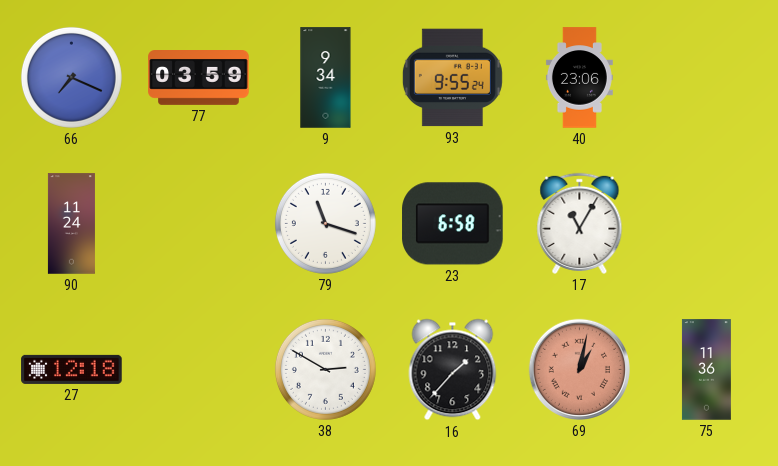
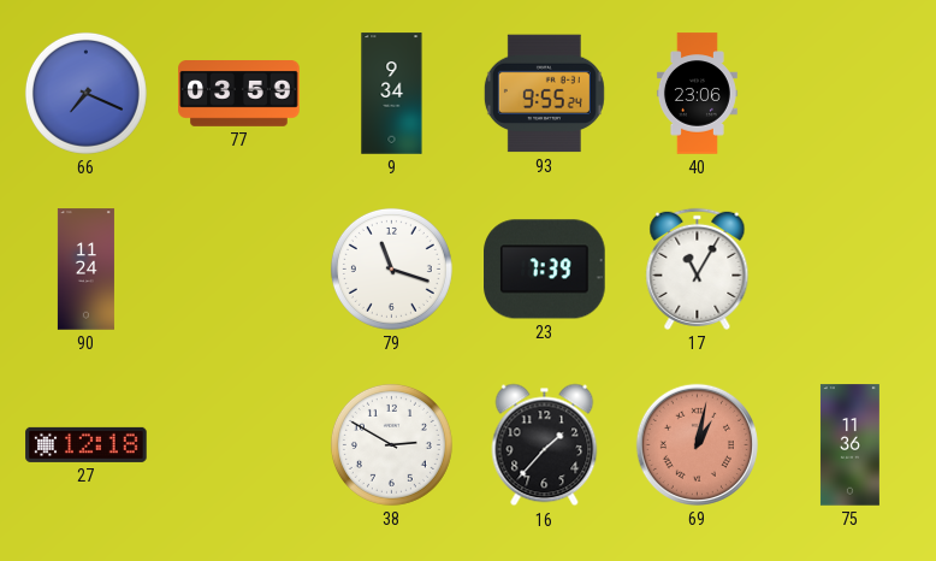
23: 6:58 -> 7:39 (545, 270)
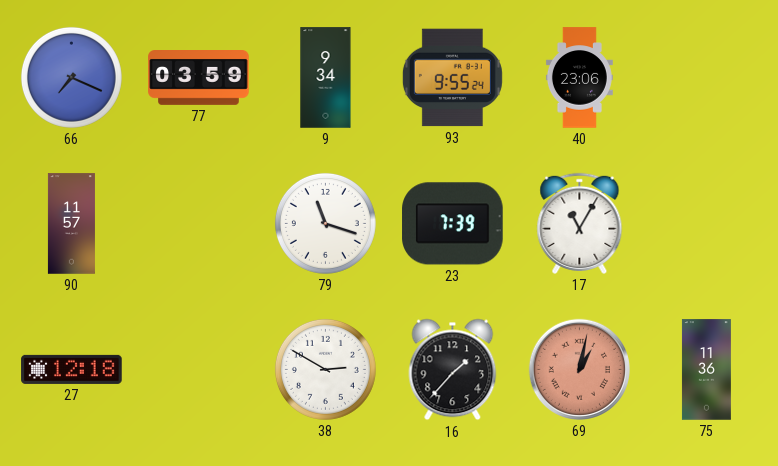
90: 11:24 -> 11:57 (71, 224)
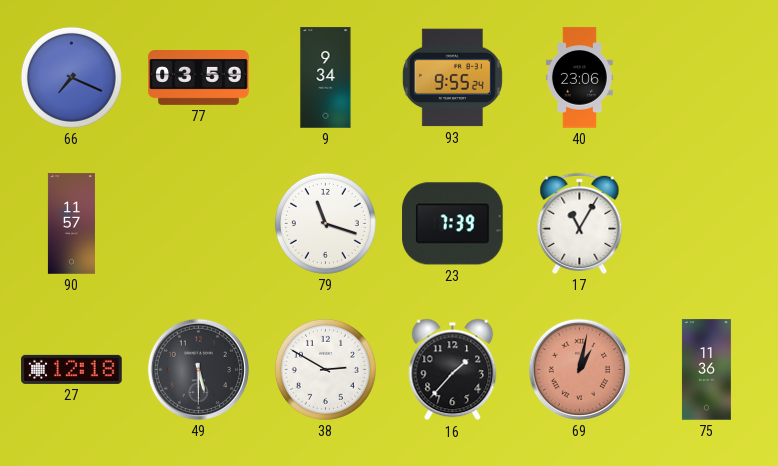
49: none -> 5:30 (198, 369)
